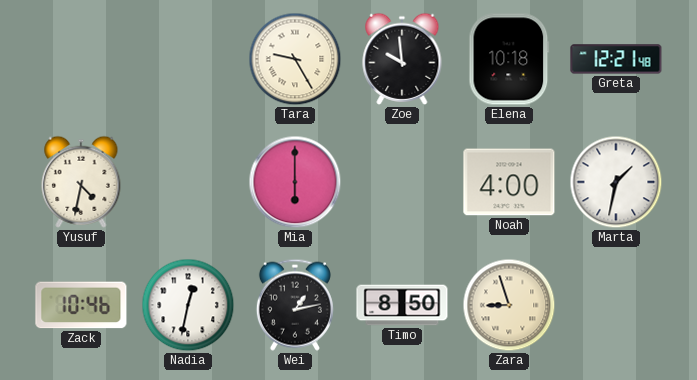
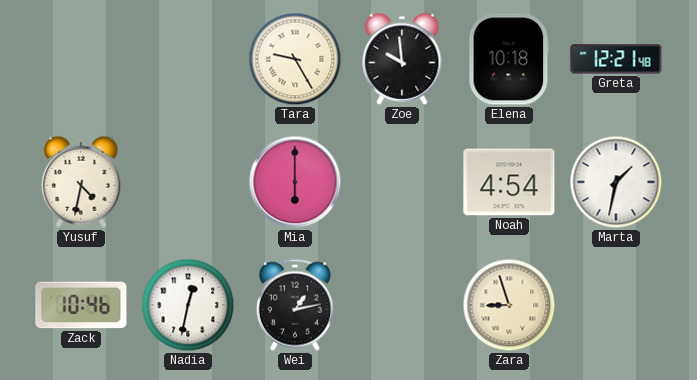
Noah: 4:00 -> 4:54 (509, 182)
Timo: 8:50 -> none (402, 305)
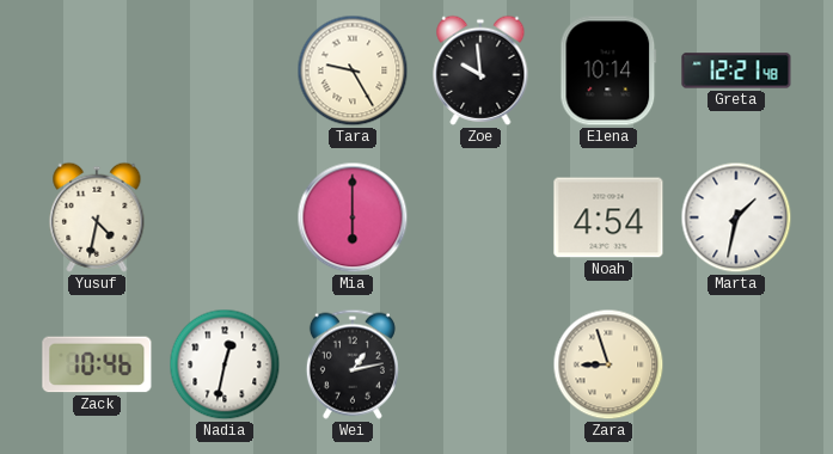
Elena: 10:18 -> 10:14 (608, 70)
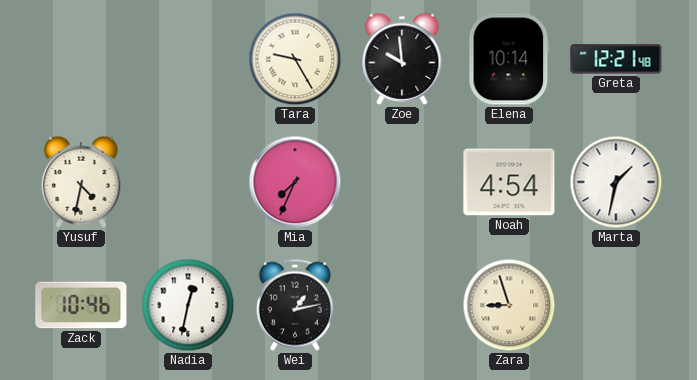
Mia: 6:00 -> 7:34 (295, 182)
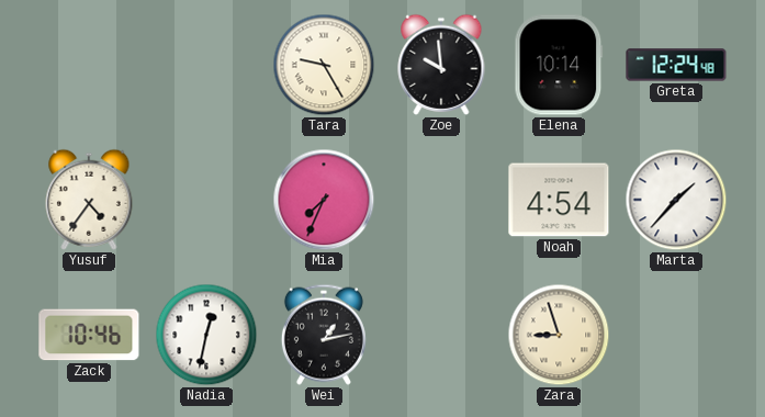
Greta: 12:21 -> 12:24 (676, 65)
Yusuf: 4:32 -> 4:36 (89, 200)
Marta: 1:32 -> 1:37 (676, 200)
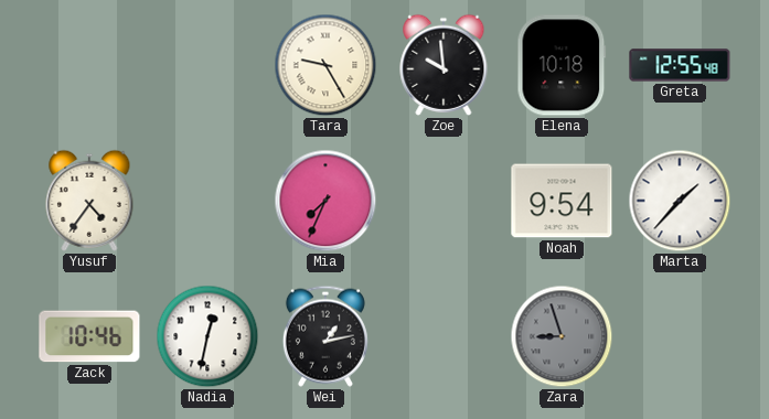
Elena: 10:14 -> 10:18 (562, 65)
Greta: 12:24 -> 12:55 (680, 65)
Noah: 4:54 -> 9:54 (562, 201)
Zara dial: cream -> grey (562, 336)
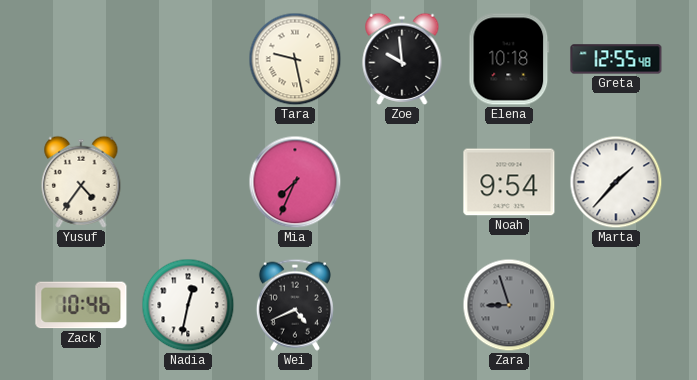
Tara: 9:25 -> 9:28 (295, 59)
Wei: 1:13 -> 4:41 (295, 305)
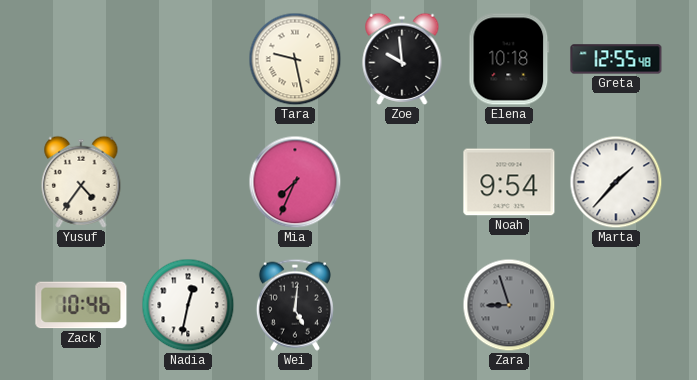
Wei: 4:41 -> 5:01 (295, 305)
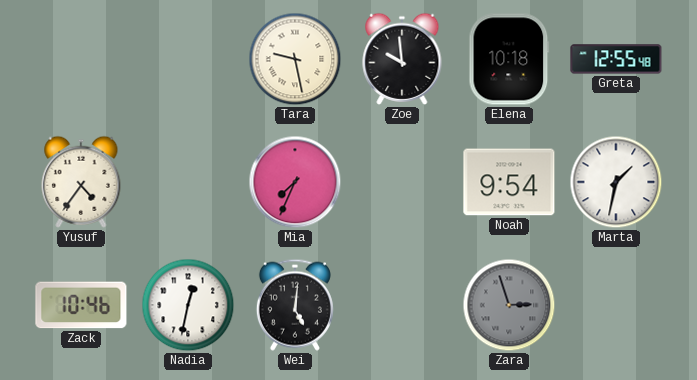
Marta: 1:37 -> 1:32 (616, 182)
Zara: 8:57 -> 2:57 (509, 305)
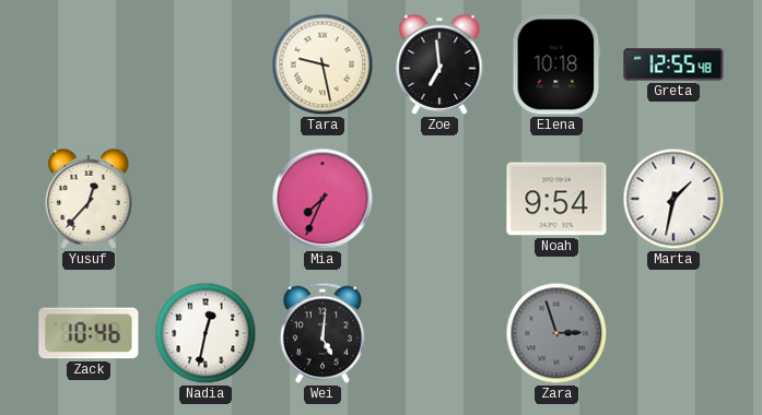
Zoe: 9:59 -> 6:59 (439, 64)
Yusuf: 4:36 -> 12:37 (89, 199)
